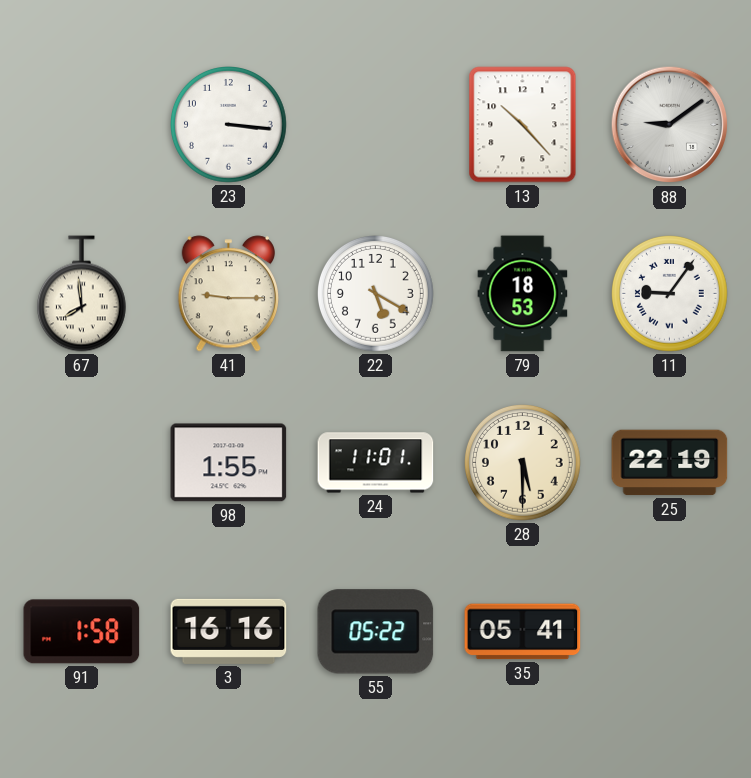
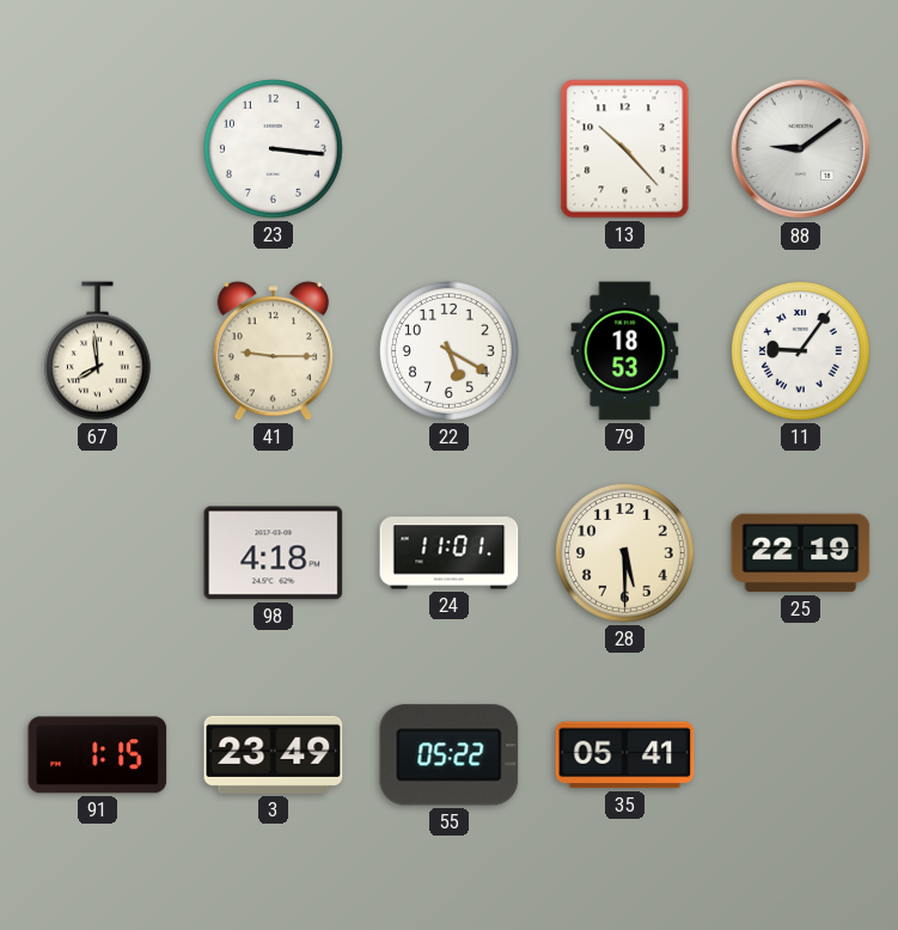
98: 1:55 -> 4:18 (274, 553)
91: 1:58 -> 1:15 (98, 755)
3: 16:16 -> 23:49 (274, 754)
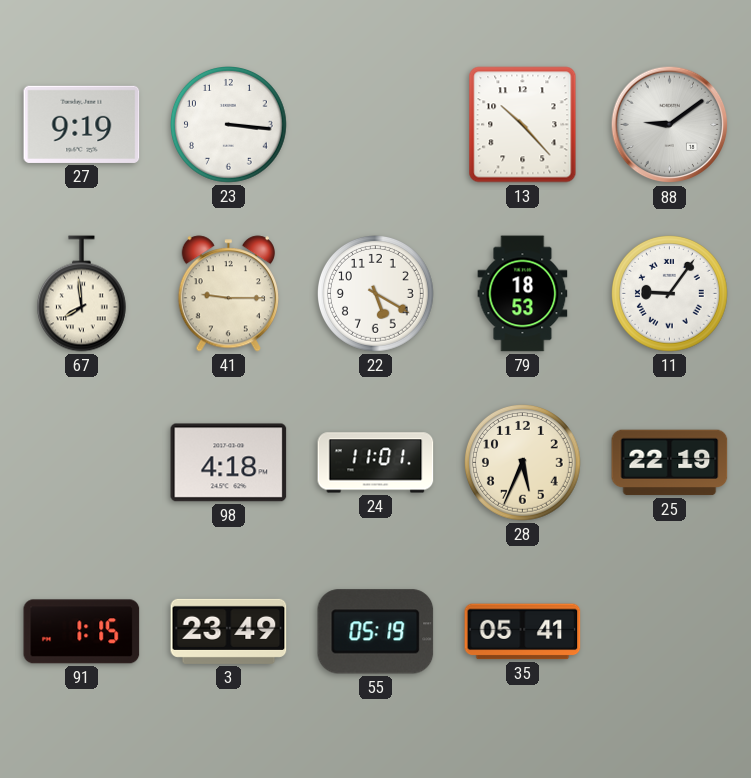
27: none -> 9:19 (82, 124)
28: 5:30 -> 5:34 (523, 463)
55: 05:22 -> 05:19 (376, 632)
